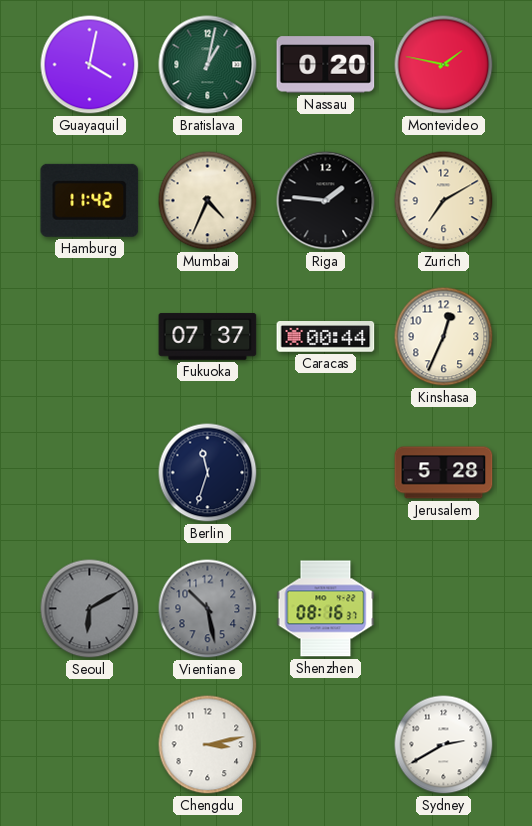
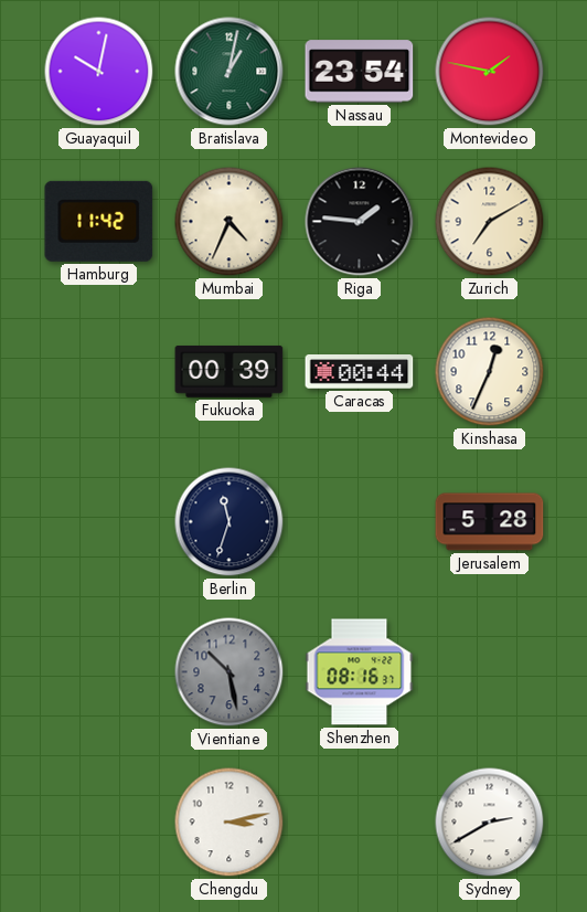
Guayaquil: 4:02 -> 10:02 (99, 72)
Nassau: 0:20 -> 23:54 (360, 72)
Fukuoka: 07:37 -> 00:39 (230, 371)
Seoul: 6:10 -> none (90, 609)
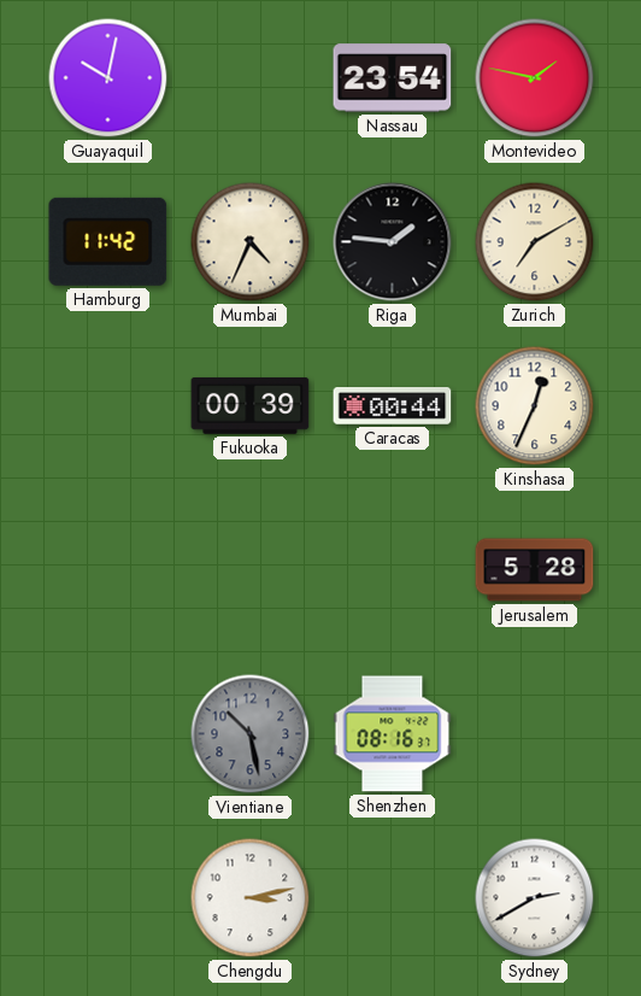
Bratislava: 1:02 -> none (230, 72)
Berlin: 11:33 -> none (230, 522)
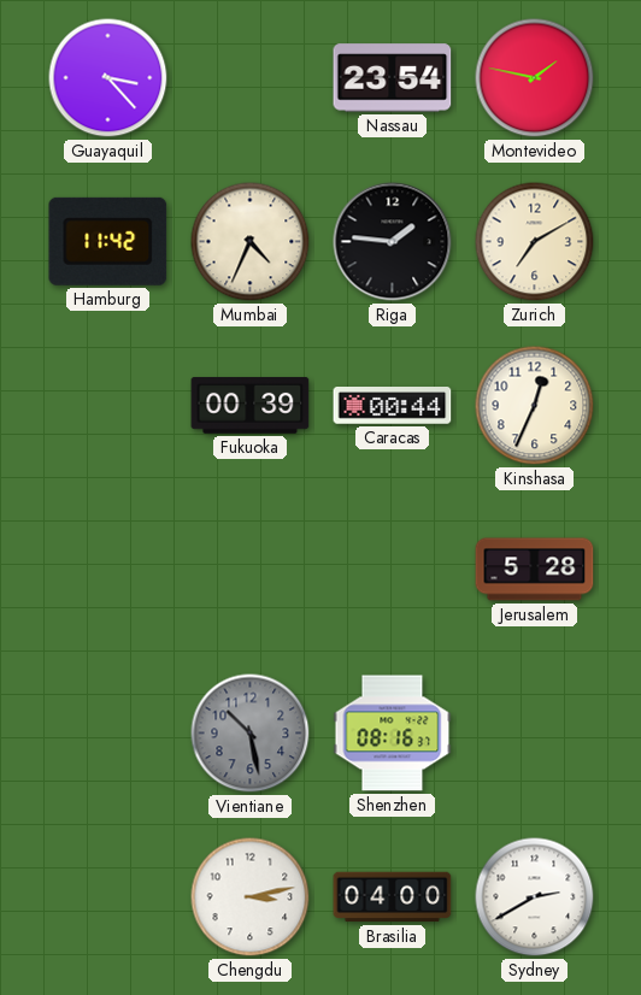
Guayaquil: 10:02 -> 3:23 (108, 78)
Brasilia: none -> 04:00 (393, 897)
